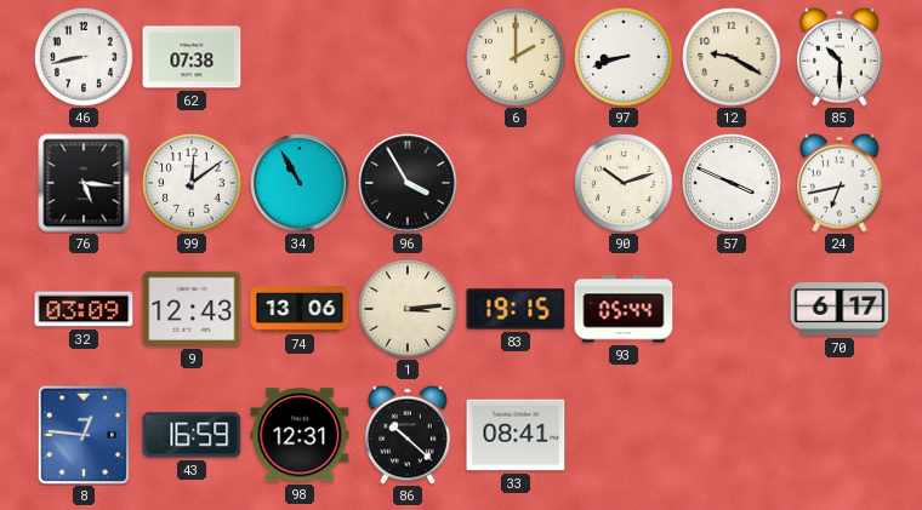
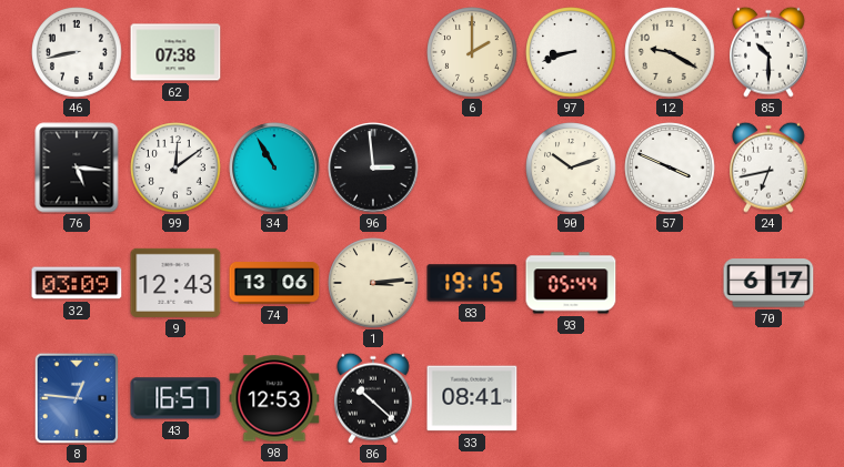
96: 3:55 -> 2:59 (373, 167)
43: 16:59 -> 16:57 (175, 398)
98: 12:31 -> 12:53 (274, 398)
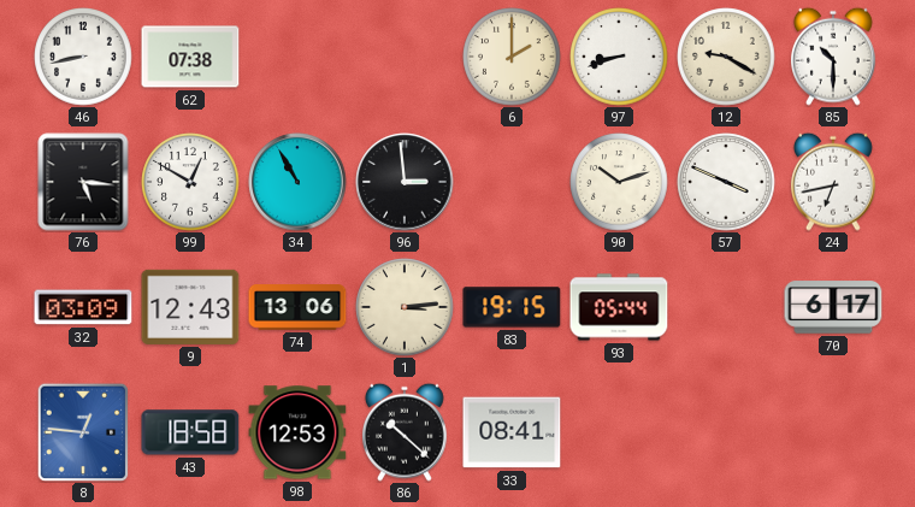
99: 12:09 -> 12:50 (190, 182)
43: 16:57 -> 18:58 (190, 432)
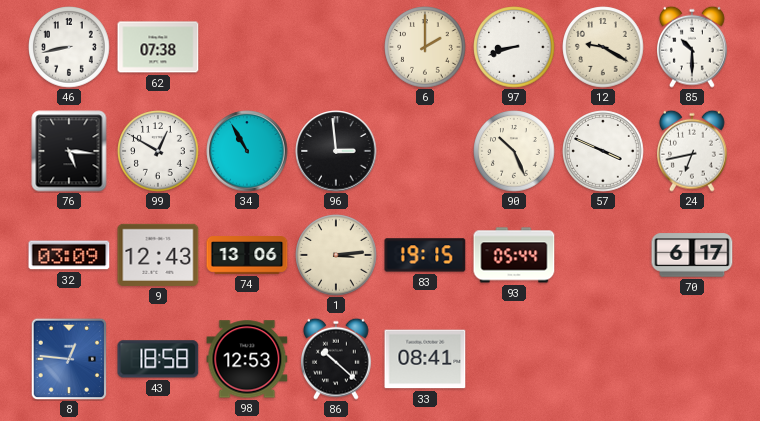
90: 10:12 -> 10:26 (514, 151)
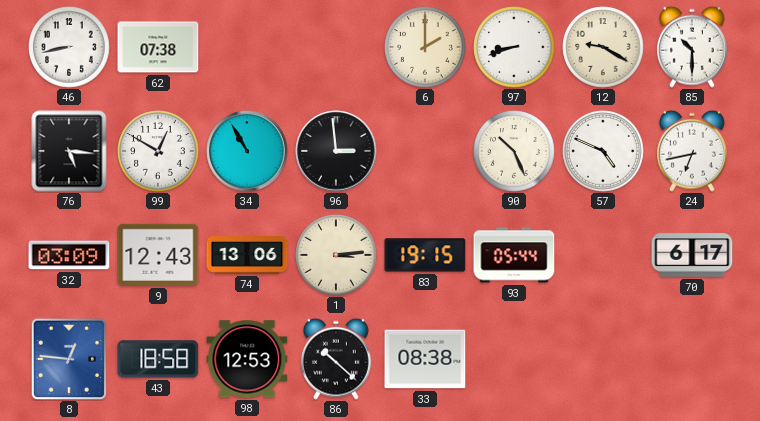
57: 3:49 -> 4:49 (603, 151)
33: 08:41 -> 08:38 (425, 359)
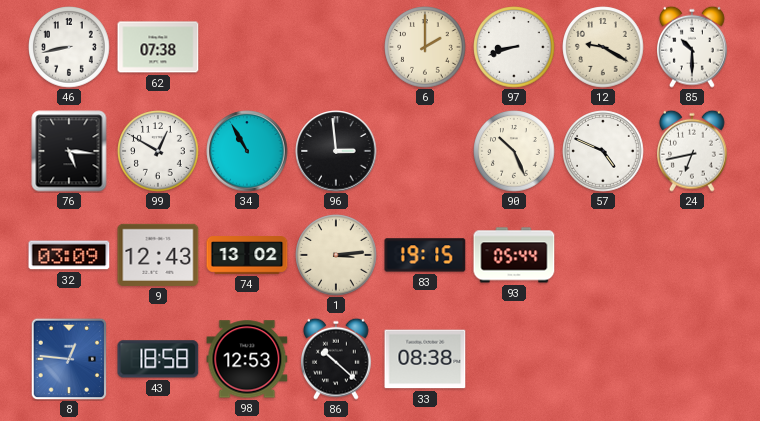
74: 13:06 -> 13:02 (247, 255)
70: 6:17 -> none (692, 255)
